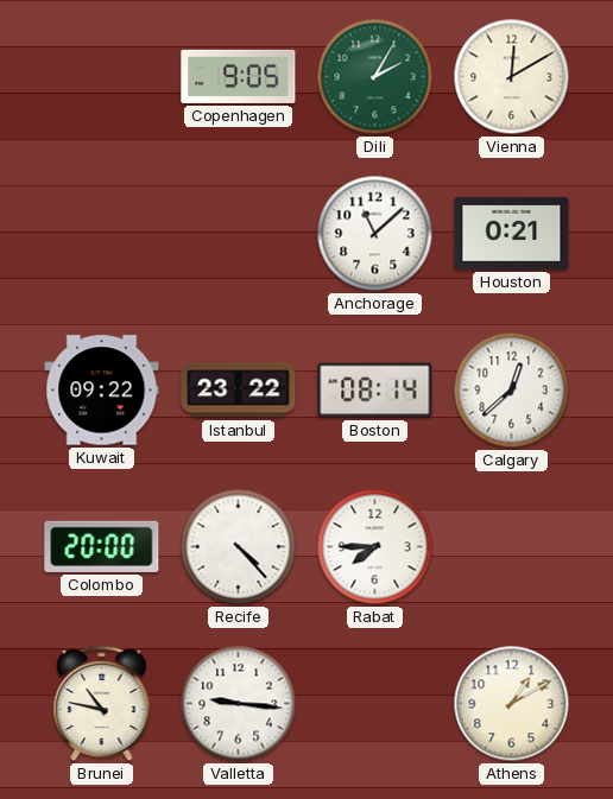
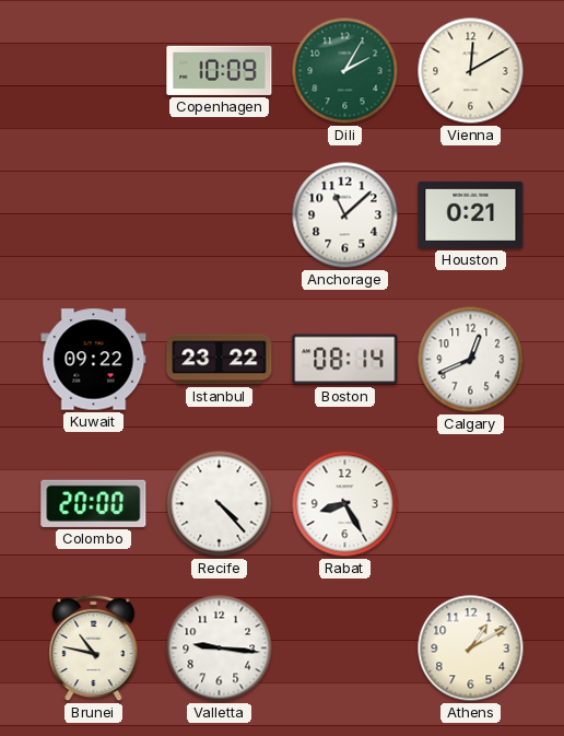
Copenhagen: 9:05 -> 10:09 (220, 70)
Calgary: 12:38 -> 12:41 (471, 360)
Rabat: 7:45 -> 8:25 (345, 504)
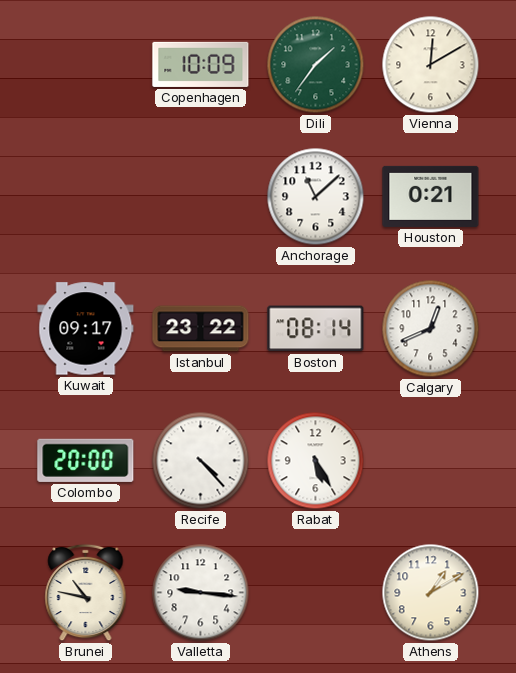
Dili: 2:05 -> 1:36 (316, 65)
Kuwait: 09:22 -> 09:17 (86, 329)
Rabat: 8:25 -> 5:25 (316, 461)
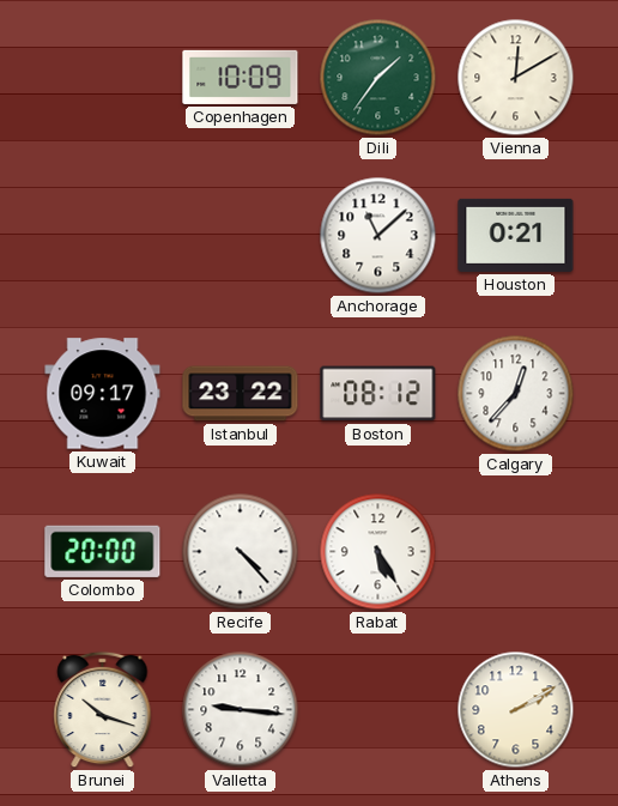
Boston: 08:14 -> 08:12 (378, 394)
Calgary: 12:41 -> 12:37 (516, 394)
Brunei: 10:47 -> 10:18 (103, 710)
Athens: 1:10 -> 2:10 (516, 710)
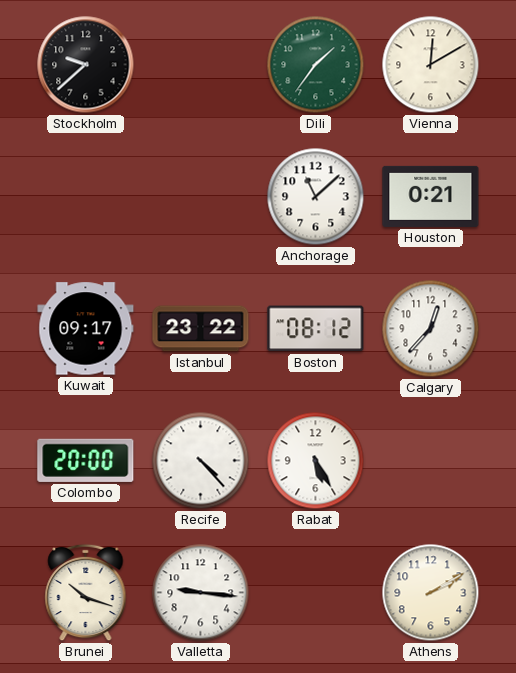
Stockholm: none -> 9:38 (86, 65)
Copenhagen: 10:09 -> none (241, 77)
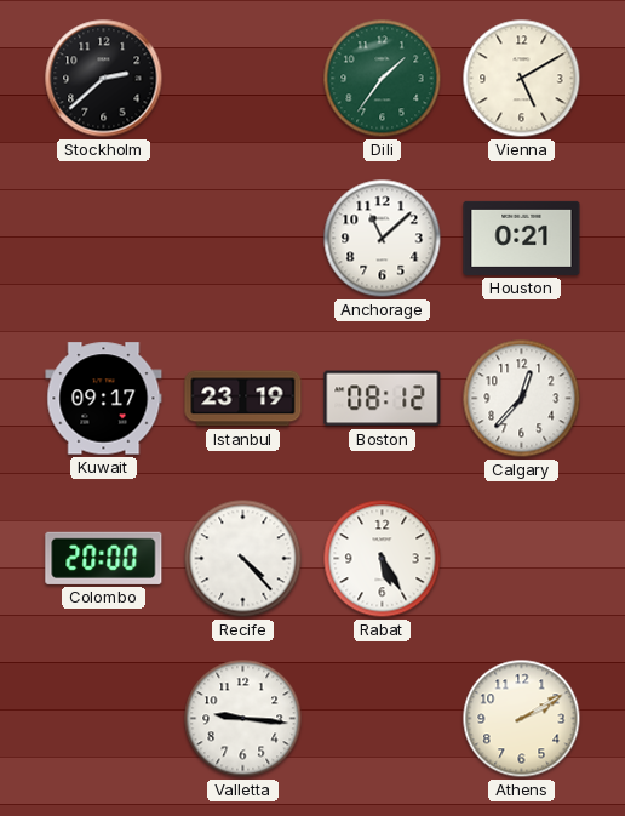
Stockholm: 9:38 -> 2:38 (104, 79)
Vienna: 12:10 -> 5:10 (522, 79)
Istanbul: 23:22 -> 23:19 (243, 399)
Brunei: 10:18 -> none (86, 593)
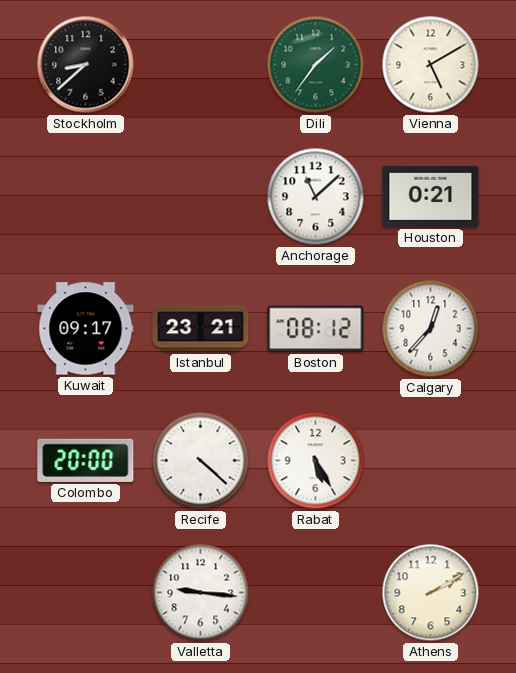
Stockholm: 2:38 -> 8:38 (86, 65)
Istanbul: 23:19 -> 23:21 (201, 329)
Recife: 4:23 -> 4:22 (201, 461)
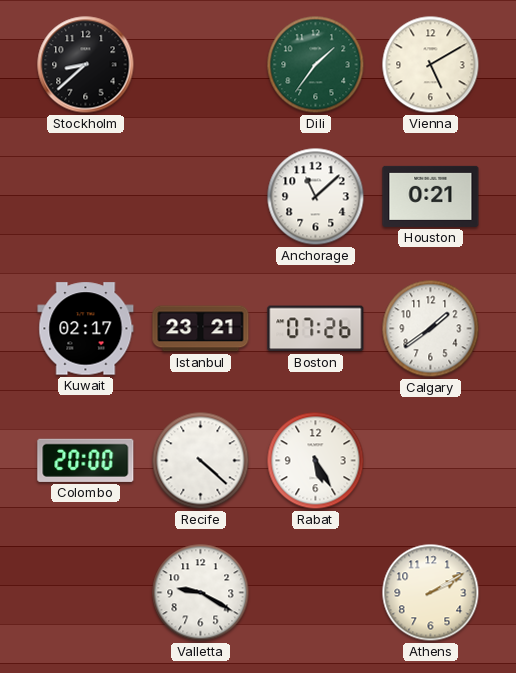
Kuwait: 09:17 -> 02:17 (86, 329)
Boston: 08:12 -> 07:26 (316, 329)
Calgary: 12:37 -> 1:39 (431, 329)
Valletta: 9:16 -> 9:20 (201, 593)
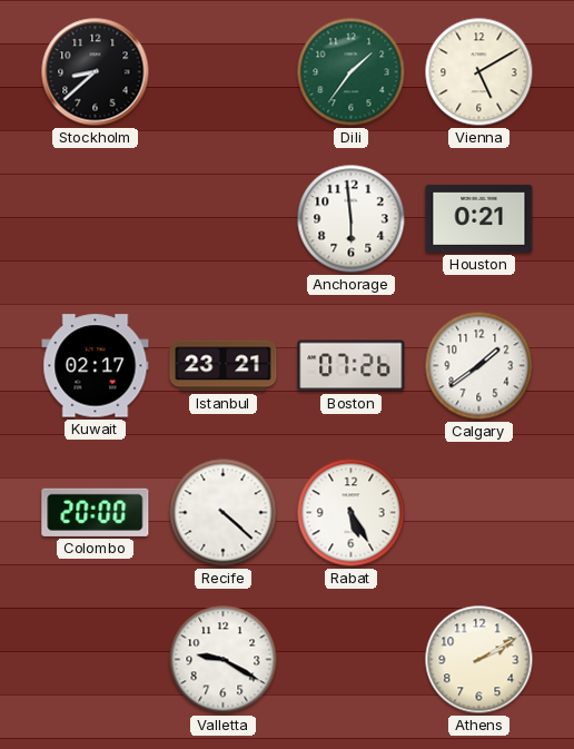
Anchorage: 11:08 -> 5:59 (352, 219)
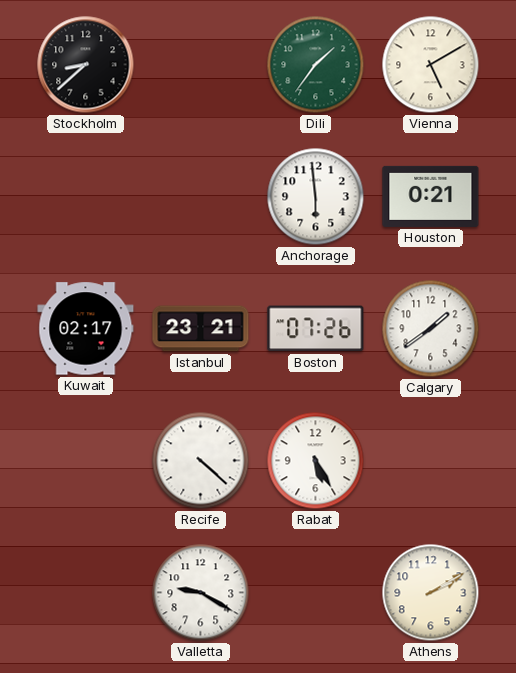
Colombo: 20:00 -> none (96, 512)
